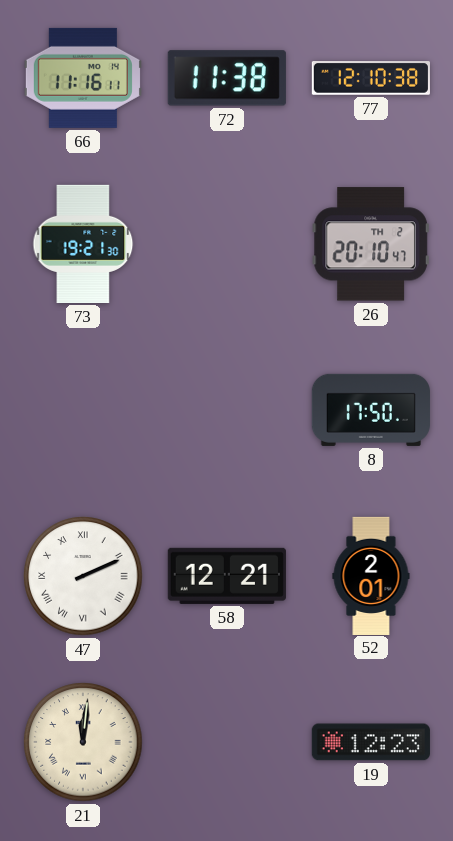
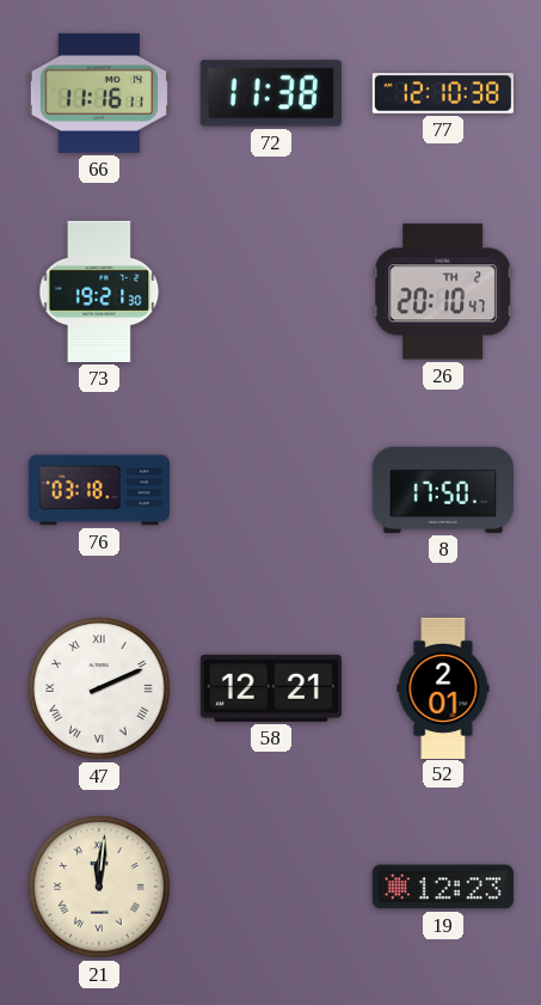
76: none -> 03:18 (98, 490)
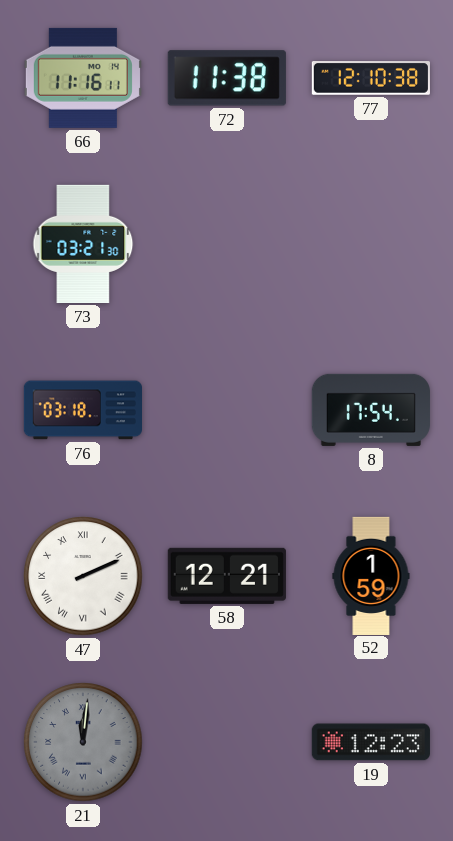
73: 19:21 -> 03:21 (83, 244)
26: 20:10 -> none (443, 292)
8: 17:50 -> 17:54 (371, 410)
52: 2:01 -> 1:59 (371, 575)
21 dial: cream -> grey (83, 742)
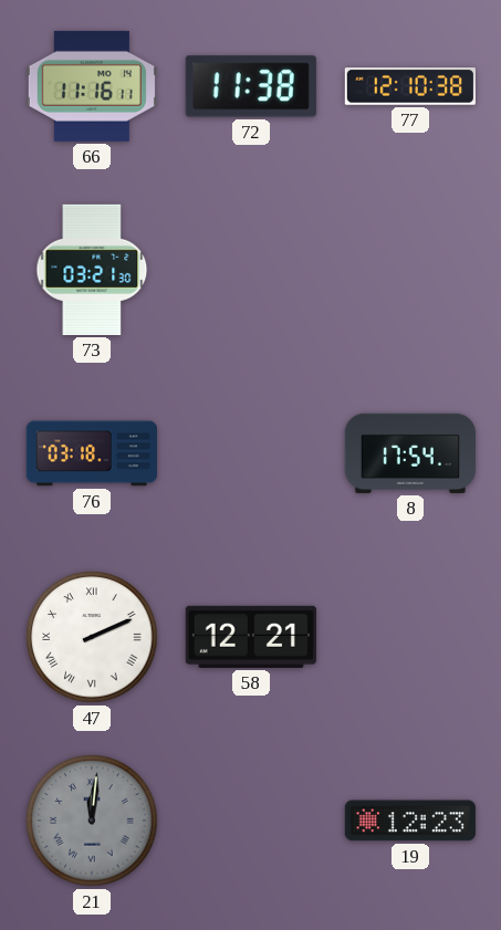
52: 1:59 -> none (371, 575)
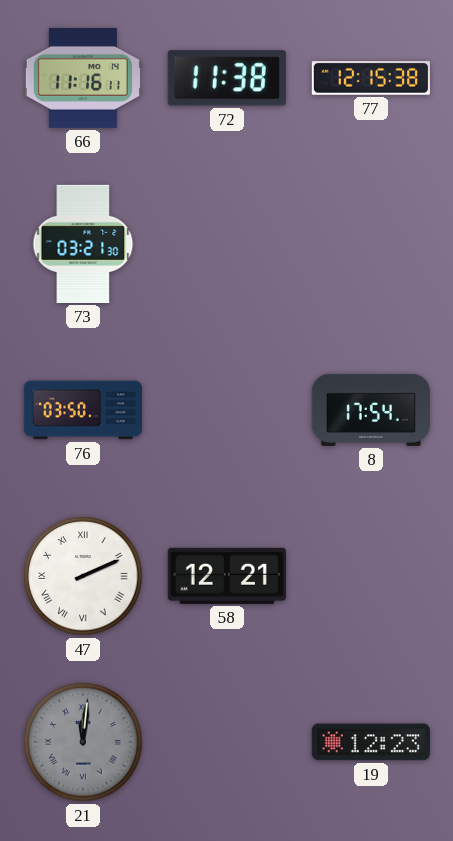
77: 12:10 -> 12:15 (371, 78)
76: 03:18 -> 03:50 (82, 410)
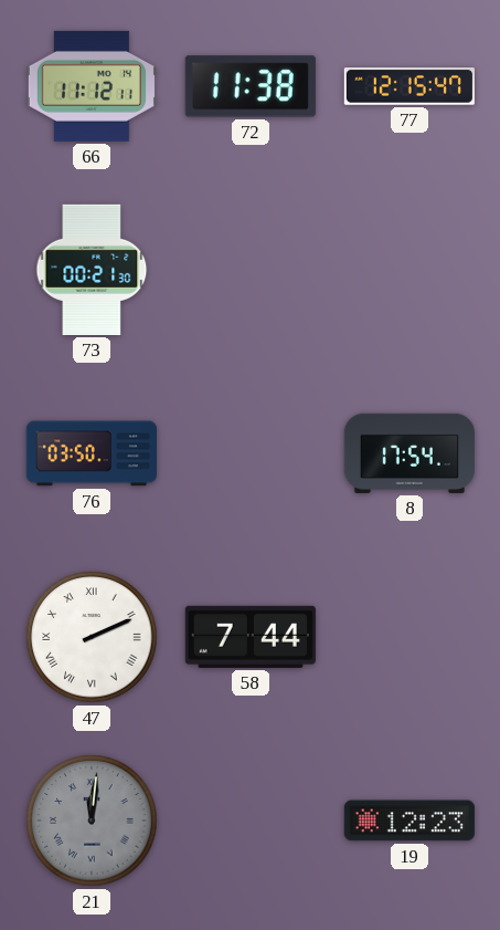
66: 11:16 -> 11:12 (92, 86)
77: 12:15:38 -> 12:15:47 (409, 86)
73: 03:21 -> 00:21 (92, 270)
58: 12:21 -> 7:44 (251, 637)
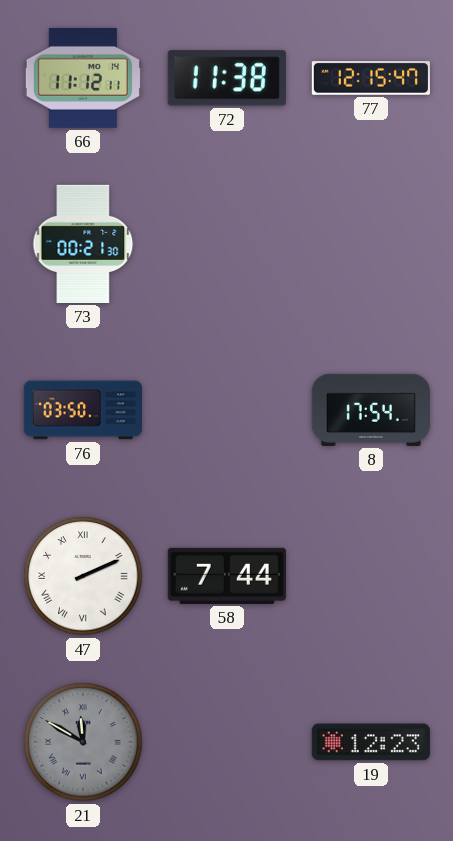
21: 12:01 -> 11:50 (83, 742)
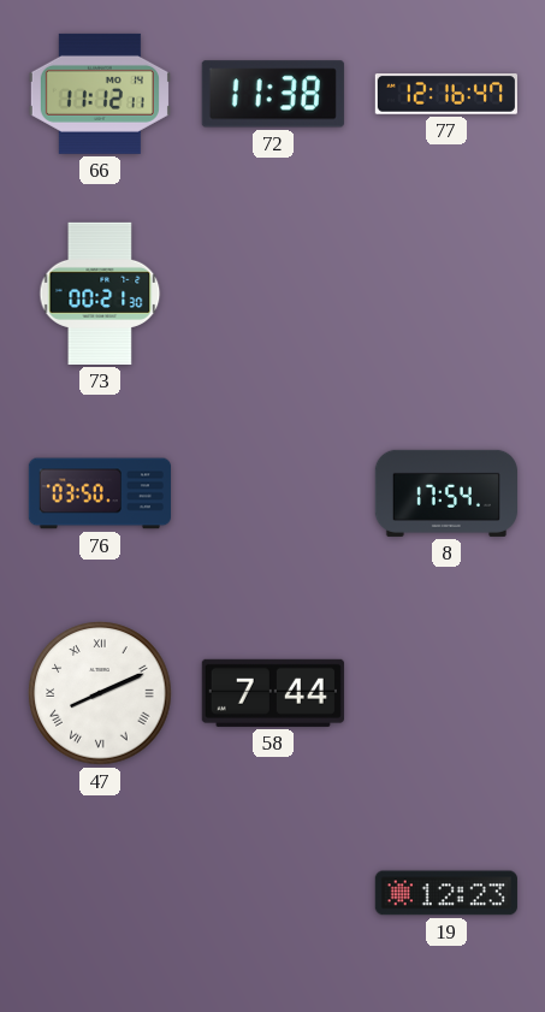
77: 12:15 -> 12:16 (446, 94)
47: 2:11 -> 8:11 (100, 693)
21: 11:50 -> none (83, 742)
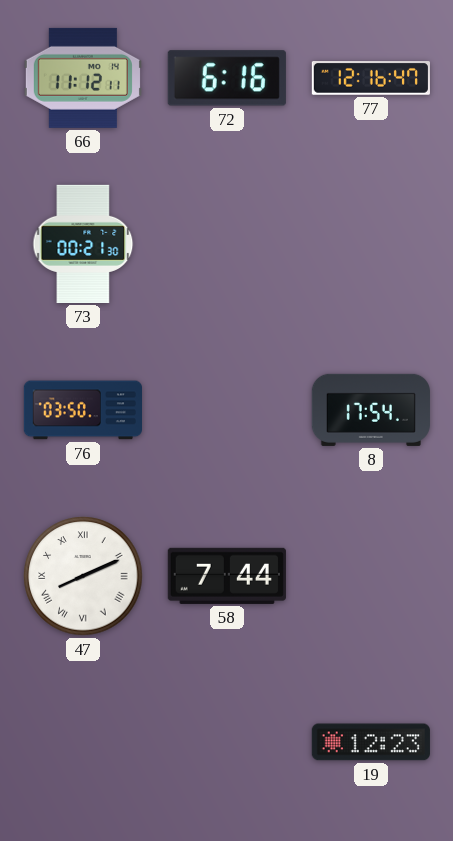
72: 11:38 -> 6:16 (227, 78)
